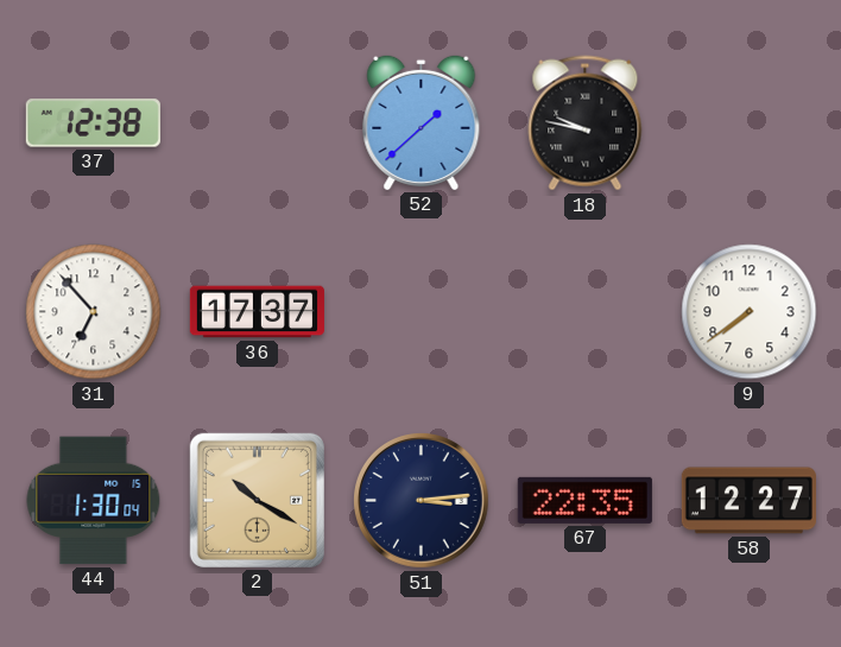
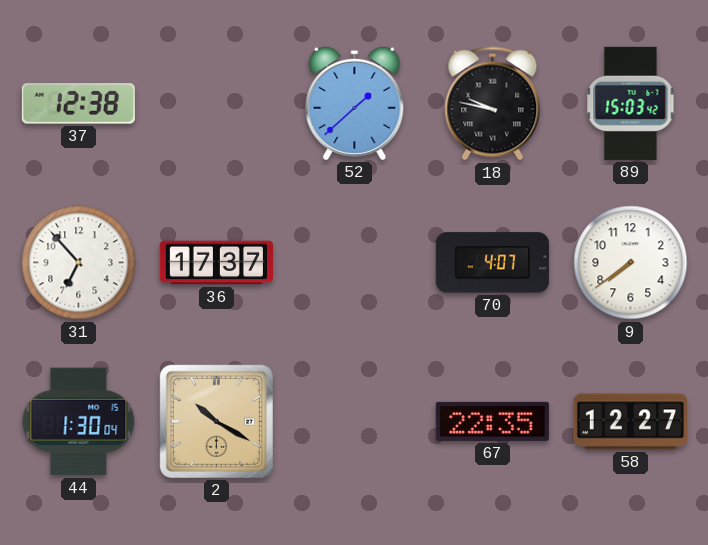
89: none -> 15:03 (631, 103)
70: none -> 4:07 (492, 263)
51: 3:14 -> none (422, 501)
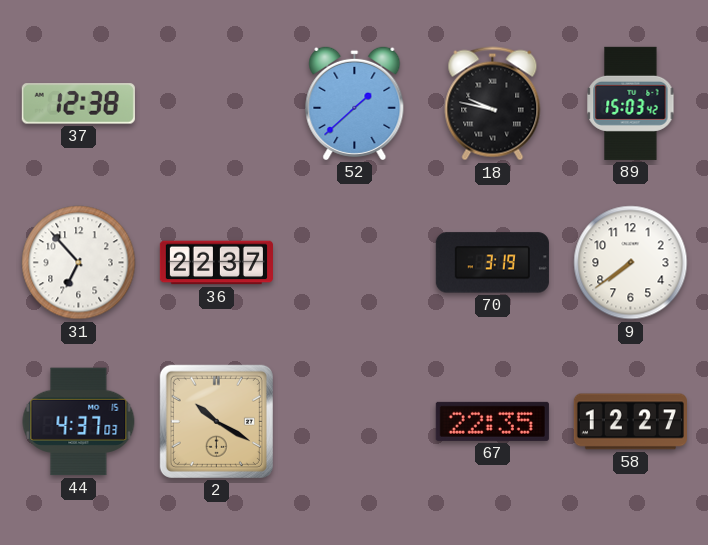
36: 17:37 -> 22:37 (216, 263)
70: 4:07 -> 3:19 (492, 263)
44: 1:30 -> 4:37 (79, 422)
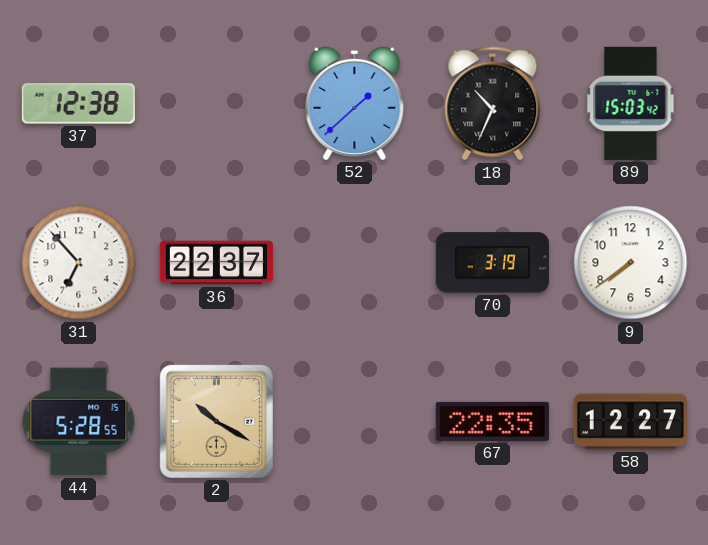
18: 9:47 -> 10:34 (493, 104)
44: 4:37 -> 5:28 (79, 422)
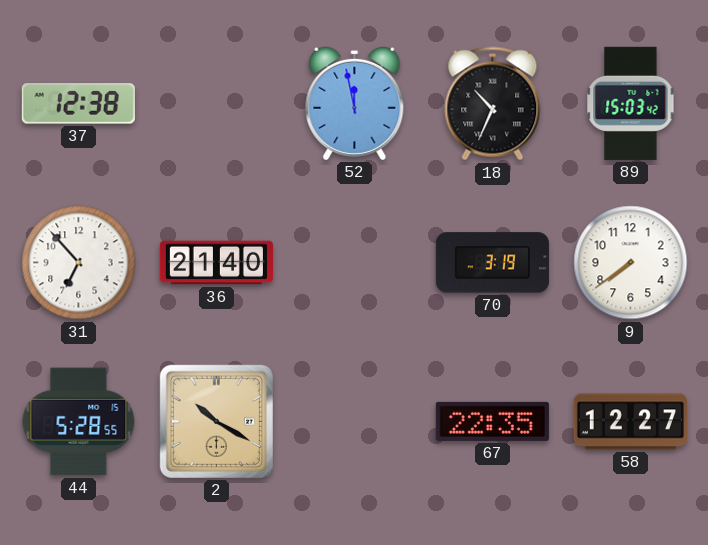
52: 1:38 -> 11:58 (355, 103)
36: 22:37 -> 21:40 (216, 263)
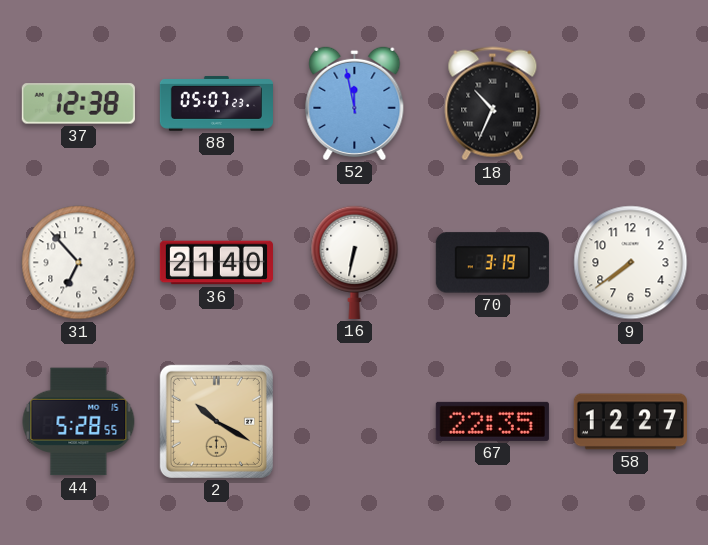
88: none -> 05:07 (216, 104)
89: 15:03 -> none (631, 103)
16: none -> 6:32 (355, 262)
